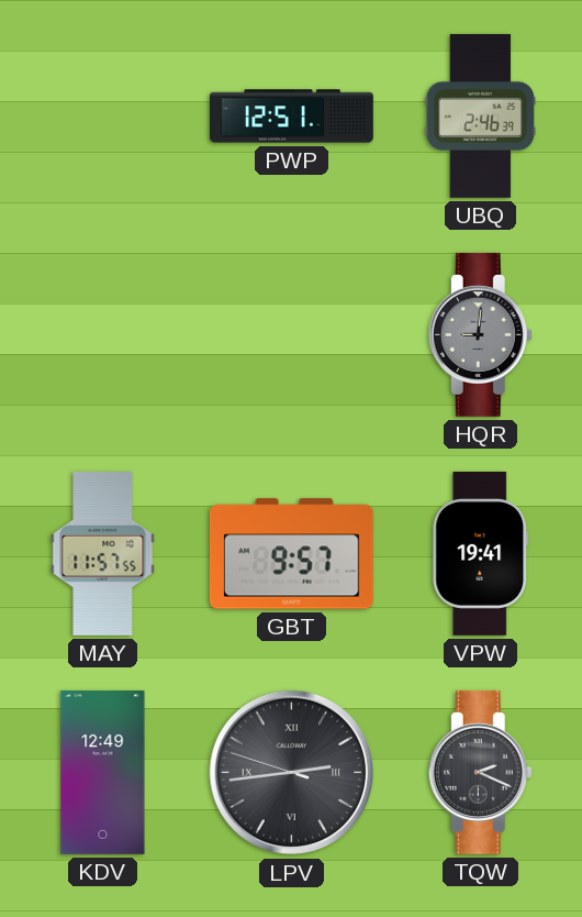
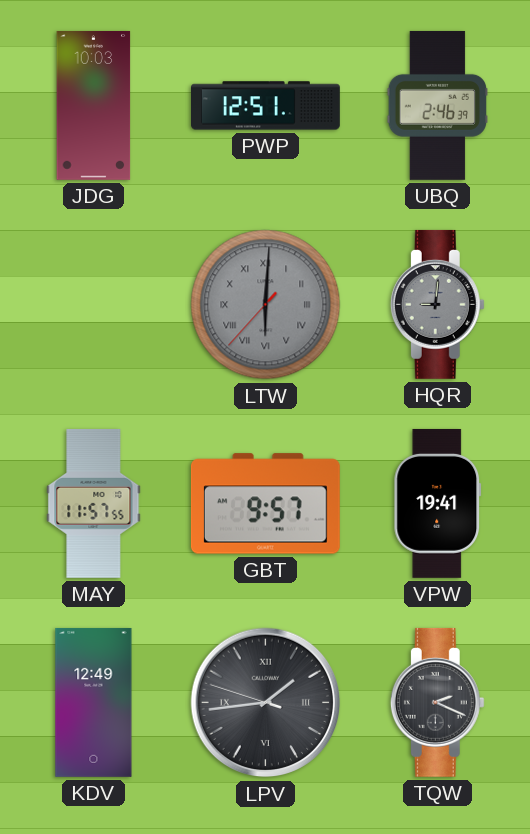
JDG: none -> 10:03 (94, 105)
LTW: none -> 6:00 (266, 305)
LPV: 2:43 -> 1:43 (266, 703)
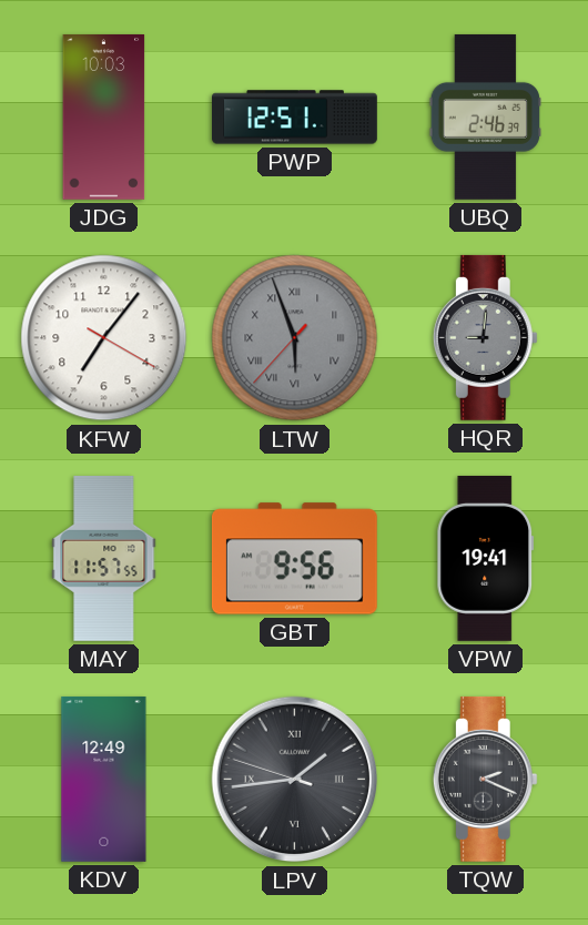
KFW: none -> 7:06 (104, 338)
LTW: 6:00 -> 5:56 (295, 338)
GBT: 9:57 -> 9:56 (294, 559)
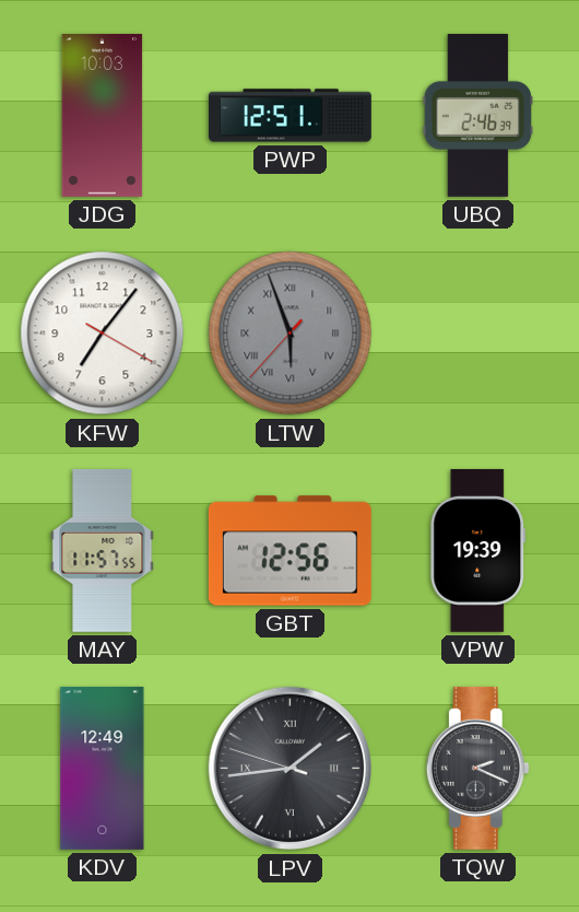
HQR: 9:01 -> none (485, 337)
GBT: 9:56 -> 12:56 (289, 551)
VPW: 19:41 -> 19:39 (478, 550)
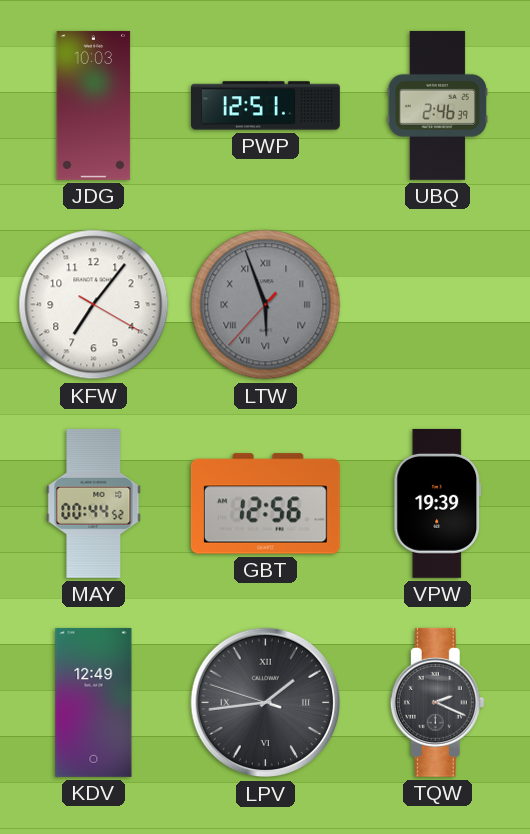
MAY: 11:57 -> 00:44 (94, 503)
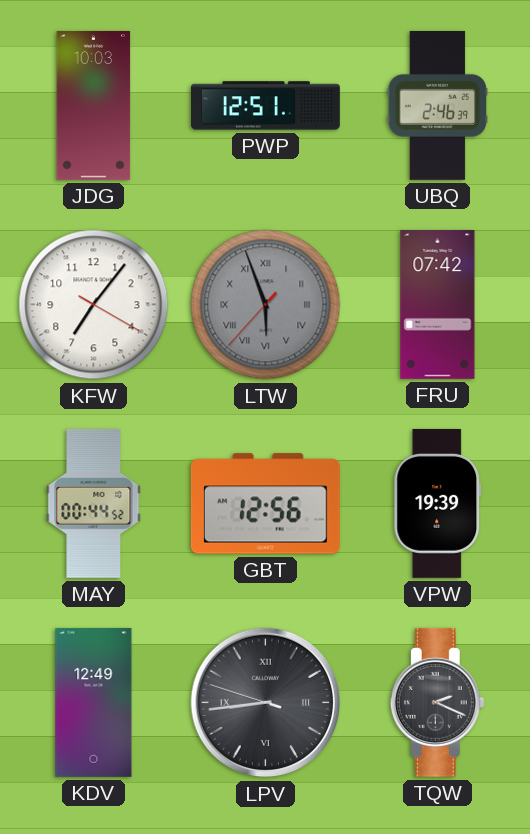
FRU: none -> 07:42 (438, 304)
LPV: 1:43 -> 8:43 (266, 703)
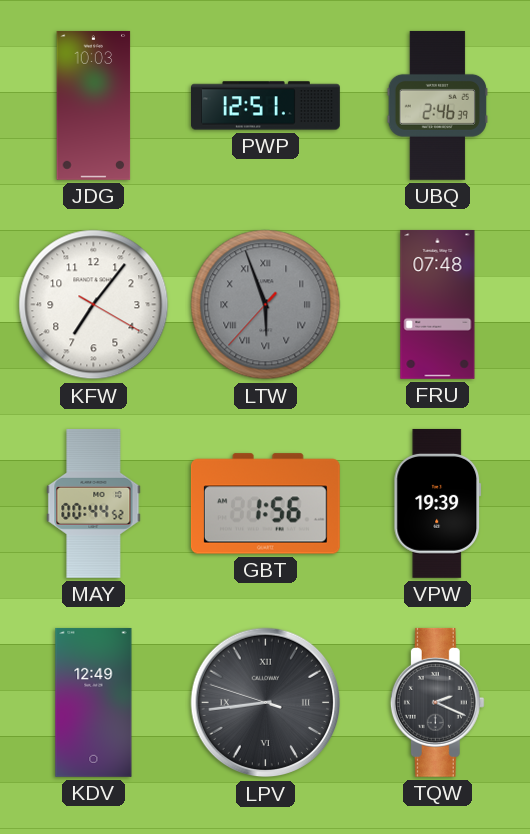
FRU: 07:42 -> 07:48 (438, 304)
GBT: 12:56 -> 1:56 (265, 504)
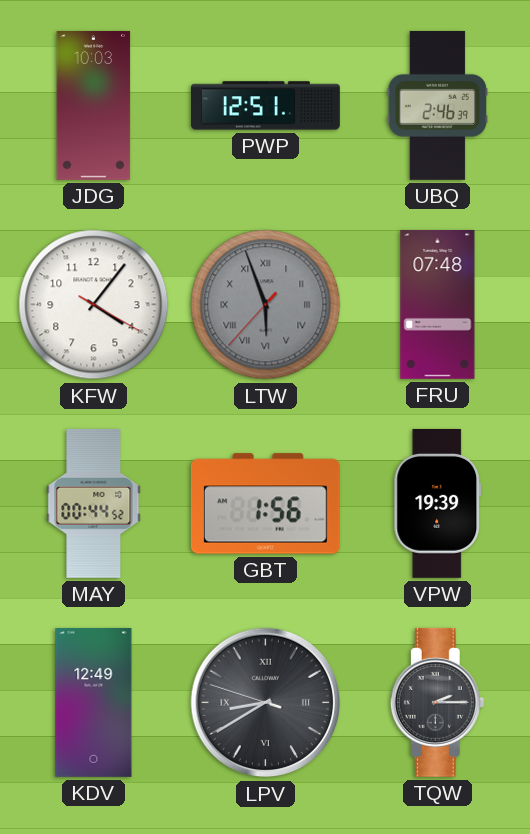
KFW: 7:06 -> 4:06 (94, 305)
LPV: 8:43 -> 8:39 (266, 703)
TQW: 2:19 -> 2:15 (437, 702)
